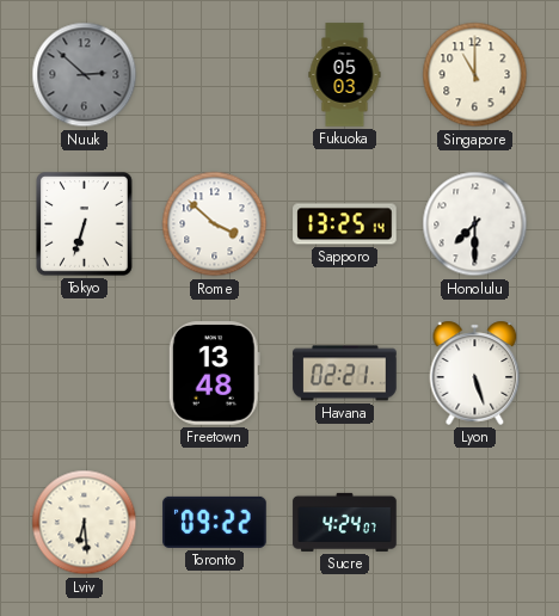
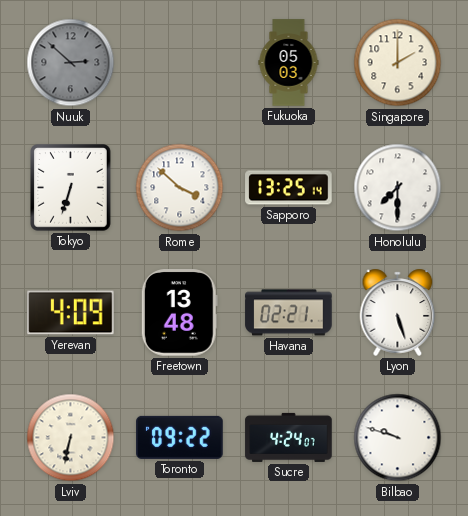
Singapore: 11:00 -> 2:00 (398, 63)
Yerevan: none -> 4:09 (71, 313)
Lviv: 6:29 -> 6:32 (71, 438)
Bilbao: none -> 9:48 (398, 438)
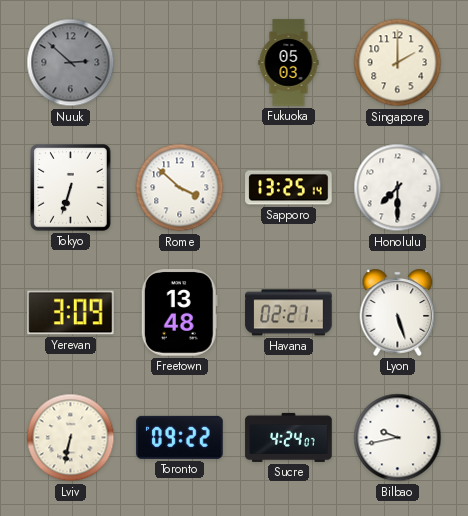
Yerevan: 4:09 -> 3:09 (71, 313)
Bilbao: 9:48 -> 9:43 (398, 438)
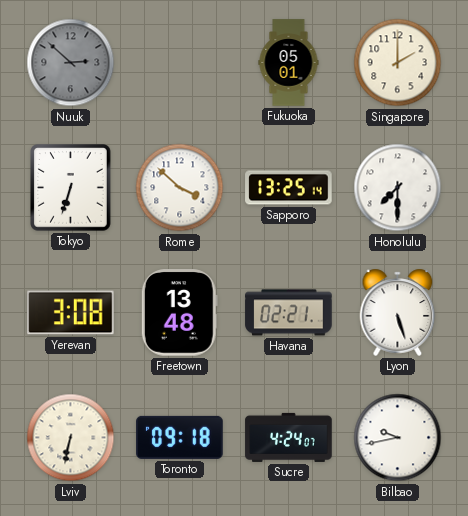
Fukuoka: 05:03 -> 05:01 (289, 63)
Yerevan: 3:09 -> 3:08 (71, 313)
Toronto: 09:22 -> 09:18 (180, 437)
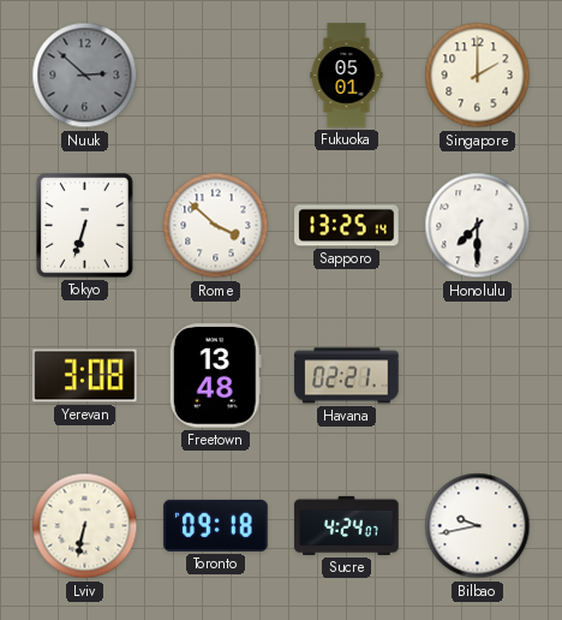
Lyon: 5:27 -> none (398, 312)
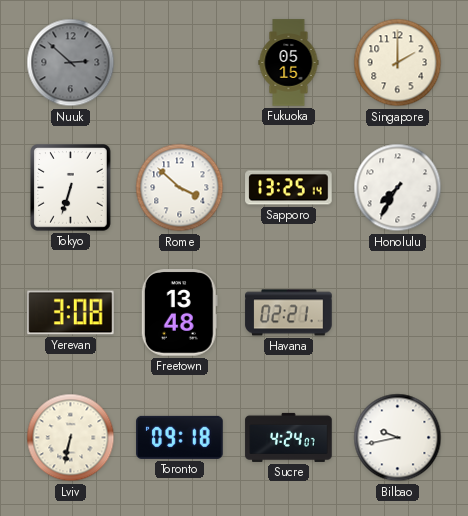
Fukuoka: 05:01 -> 05:15 (289, 63)
Honolulu: 7:30 -> 7:35 (398, 188)
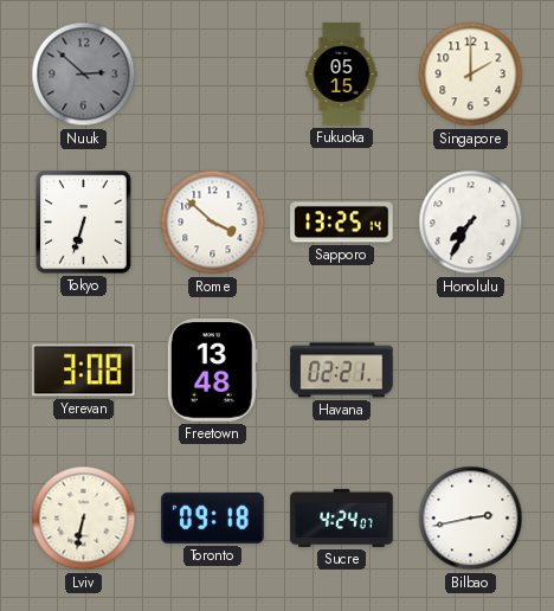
Bilbao: 9:43 -> 2:43 (471, 519)
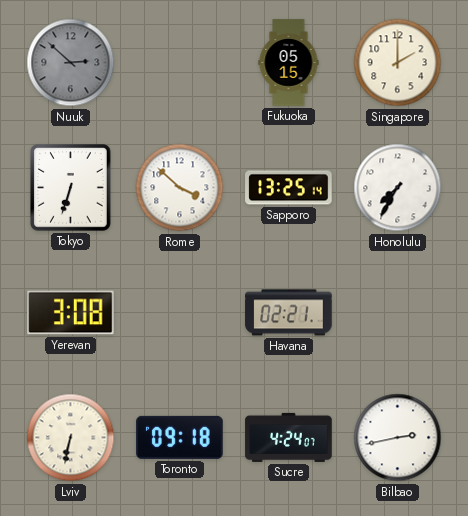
Freetown: 13:48 -> none (212, 371)
